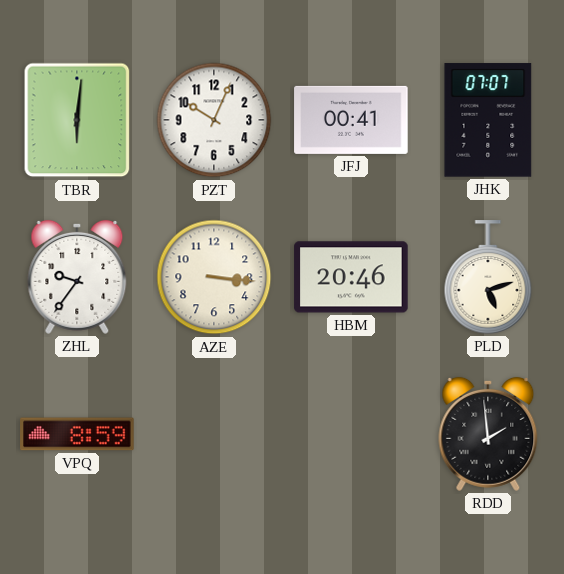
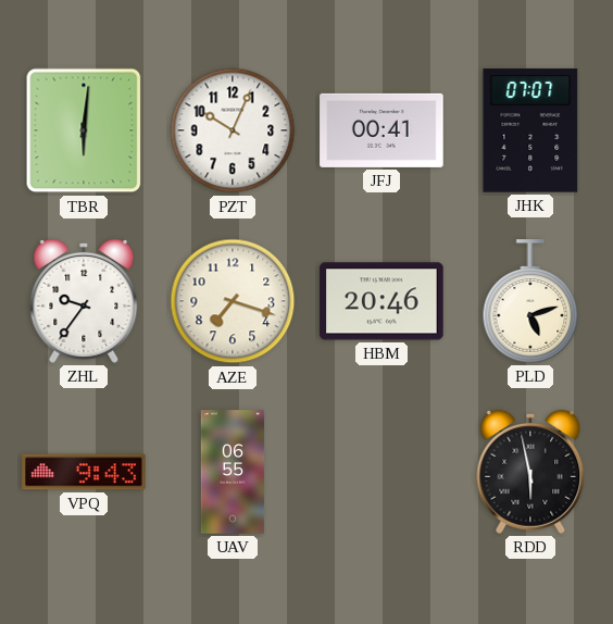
AZE: 3:16 -> 7:18 (233, 301)
VPQ: 8:59 -> 9:43 (84, 472)
UAV: none -> 06:55 (233, 472)
RDD: 1:59 -> 5:58 (530, 472)
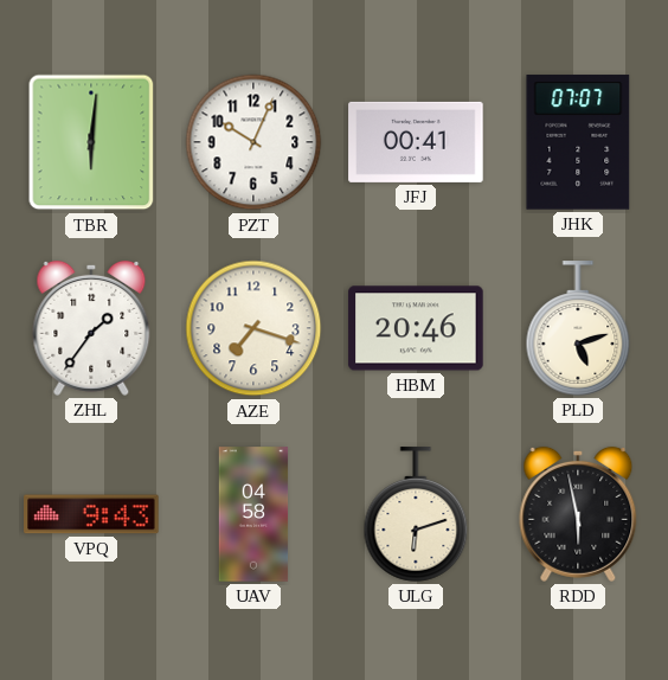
ZHL: 9:36 -> 1:36 (91, 328)
UAV: 06:55 -> 04:58 (253, 514)
ULG: none -> 6:12 (416, 514)
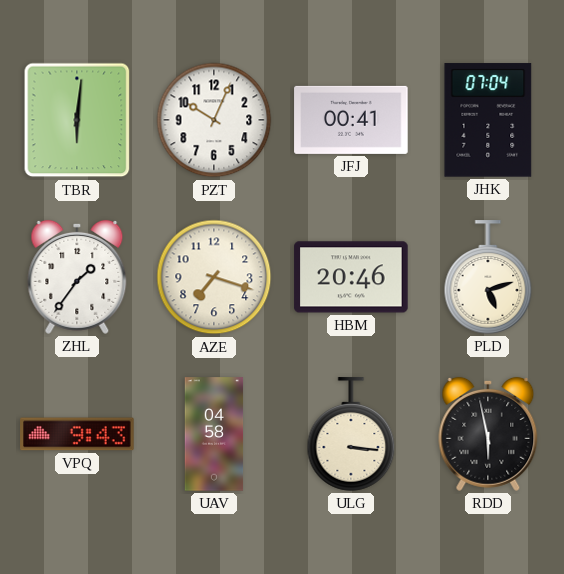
JHK: 07:07 -> 07:04 (488, 120)
ULG: 6:12 -> 3:16 (351, 434)
